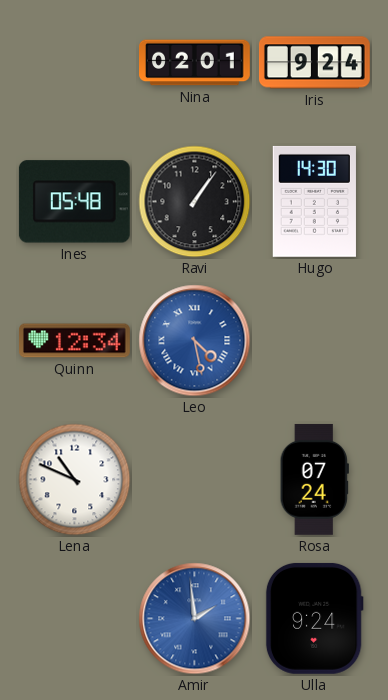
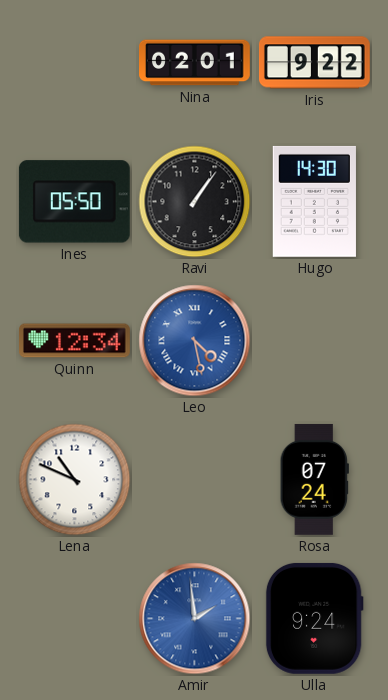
Iris: 9:24 -> 9:22 (314, 63)
Ines: 05:48 -> 05:50 (74, 202)
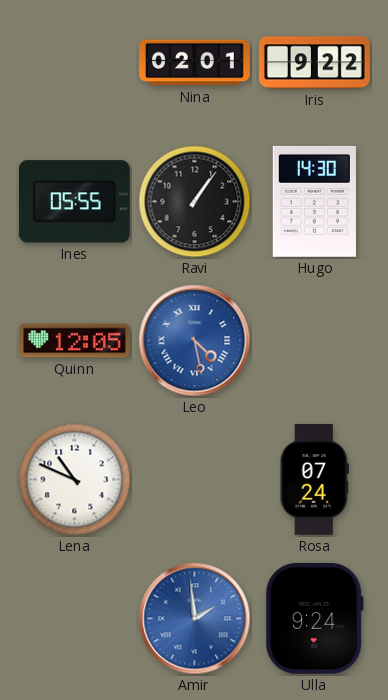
Ines: 05:50 -> 05:55 (74, 202)
Quinn: 12:34 -> 12:05 (75, 341)
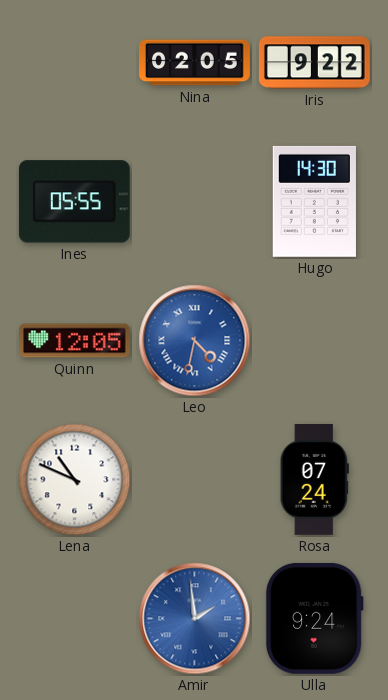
Nina: 02:01 -> 02:05 (195, 63)
Ravi: 1:06 -> none (195, 202)
Leo: 4:28 -> 4:32 (195, 341)
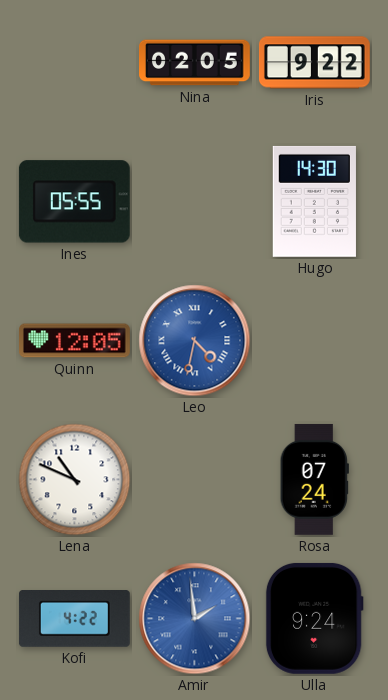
Kofi: none -> 4:22 (74, 619)
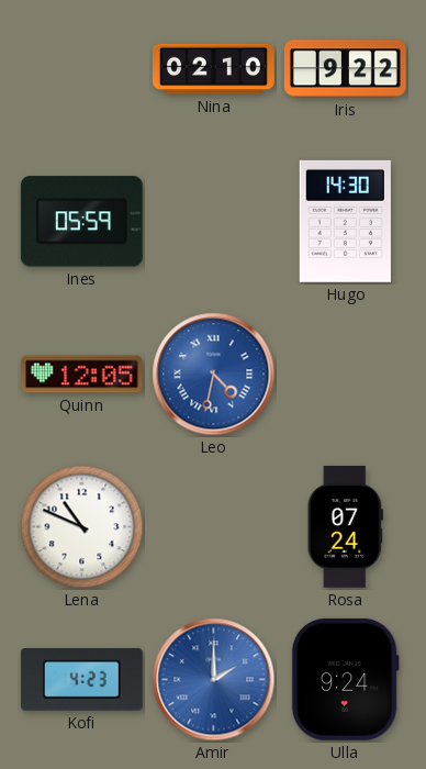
Nina: 02:05 -> 02:10 (214, 69)
Ines: 05:55 -> 05:59 (81, 222)
Kofi: 4:22 -> 4:23 (81, 680)
Amir: 1:59 -> 2:00 (214, 680)
